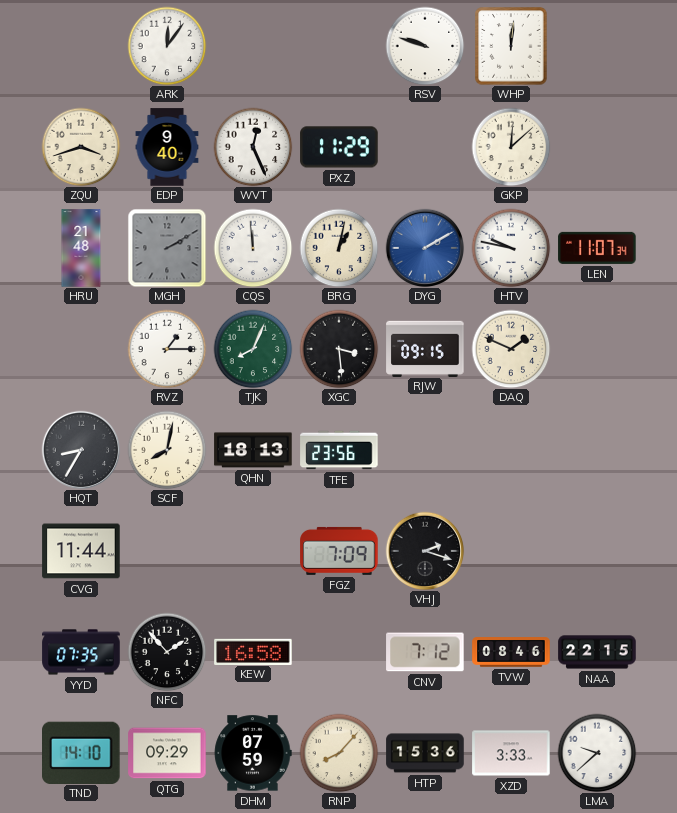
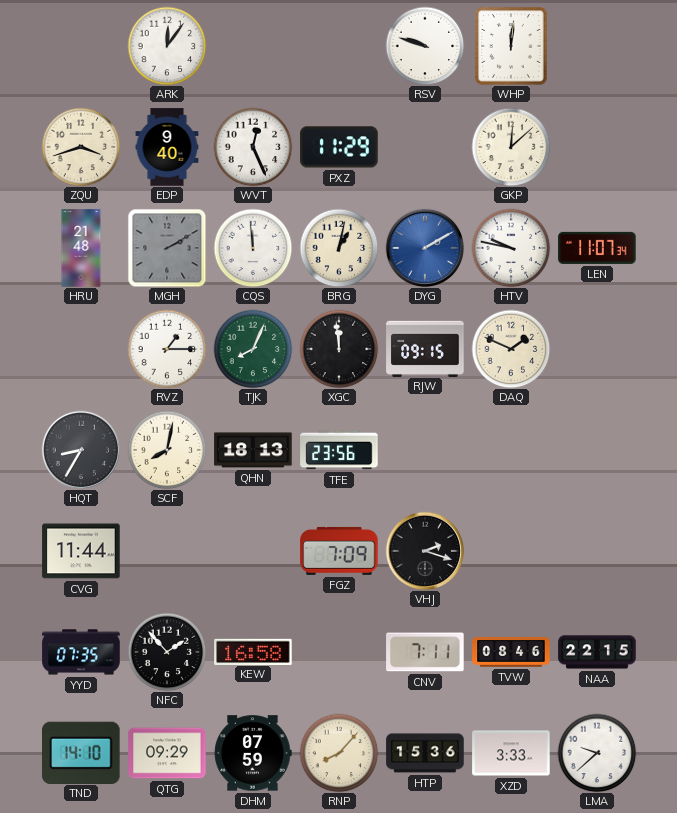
XGC: 3:29 -> 11:59 (339, 349)
CNV: 7:12 -> 7:11 (425, 652)
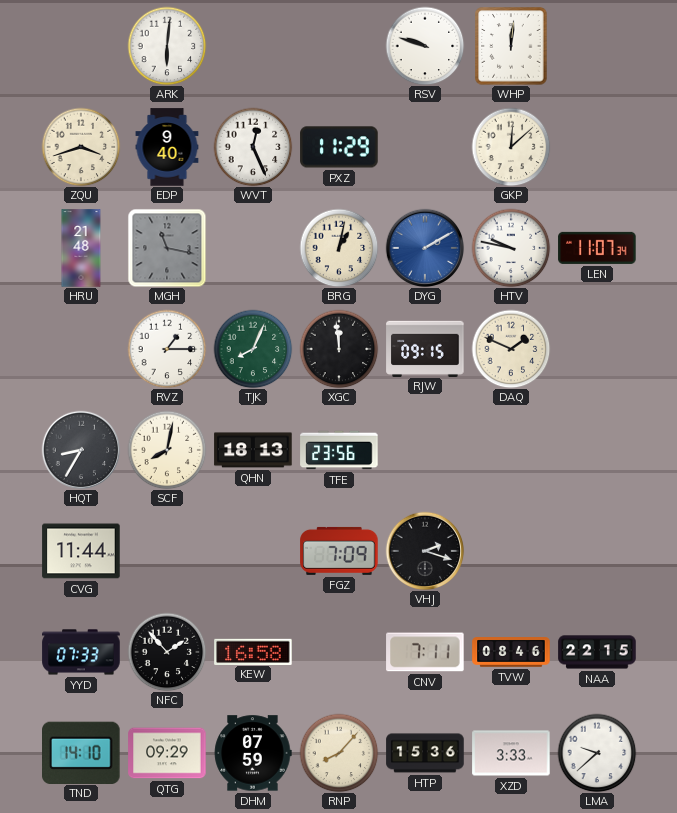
ARK: 12:06 -> 6:01 (167, 46)
MGH: 2:10 -> 11:17 (167, 248)
CQS: 11:59 -> none (253, 248)
YYD: 07:35 -> 07:33 (81, 652)
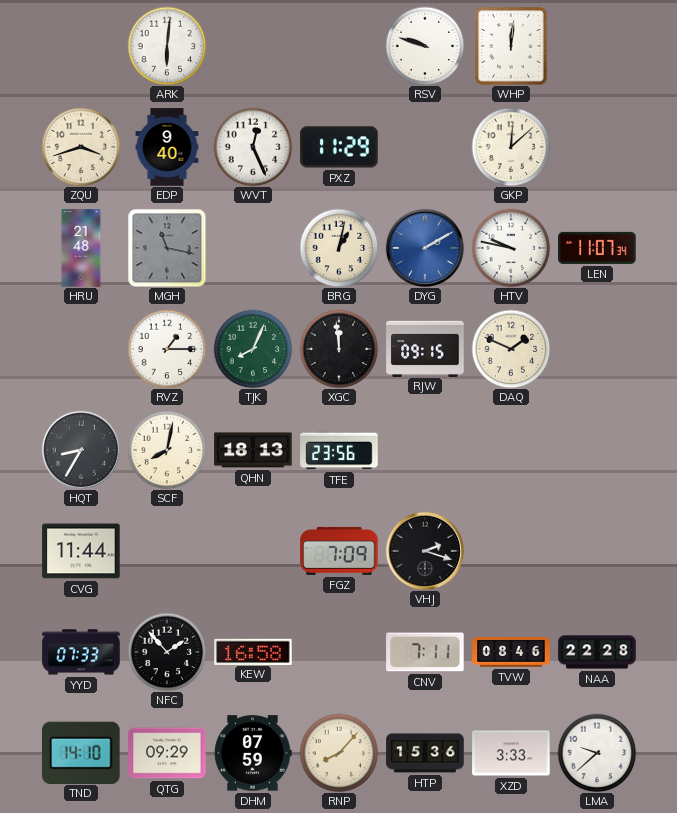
NAA: 22:15 -> 22:28 (597, 652)
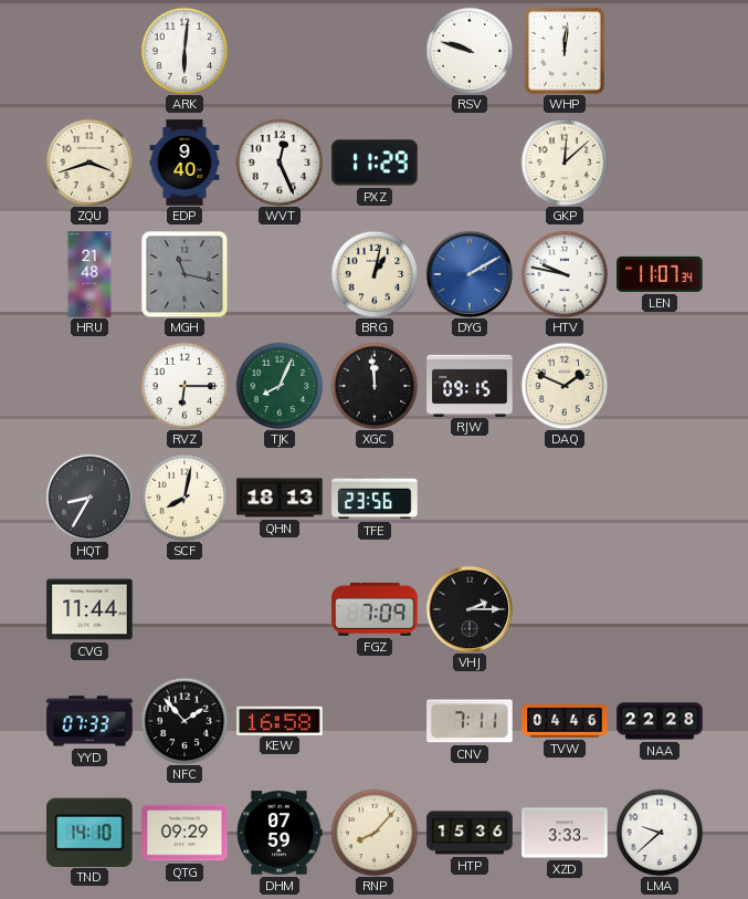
RVZ: 1:15 -> 6:15 (185, 386)
VHJ: 2:18 -> 2:15 (470, 609)
TVW: 08:46 -> 04:46 (565, 721)
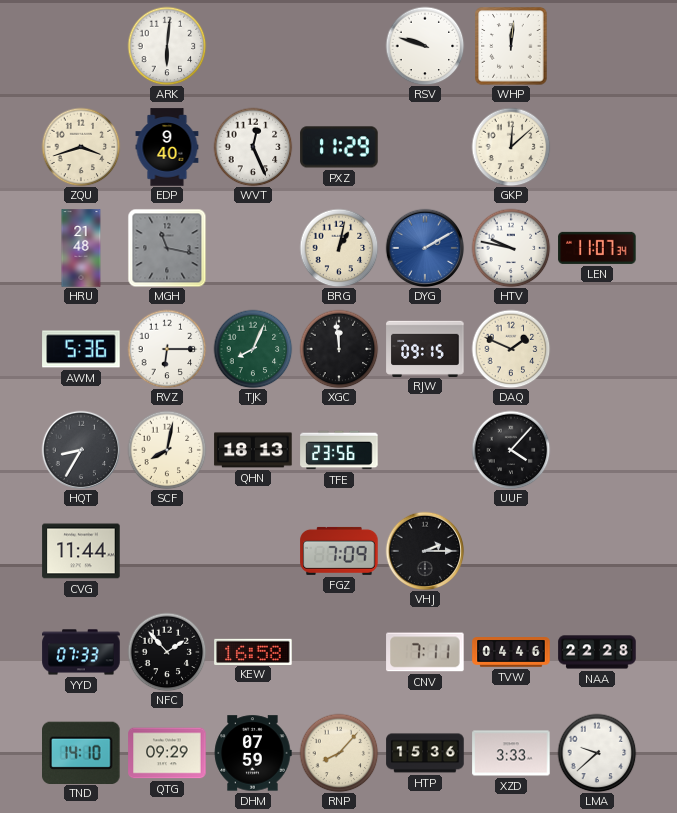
AWM: none -> 5:36 (81, 349)
UUF: none -> 4:07 (511, 450)
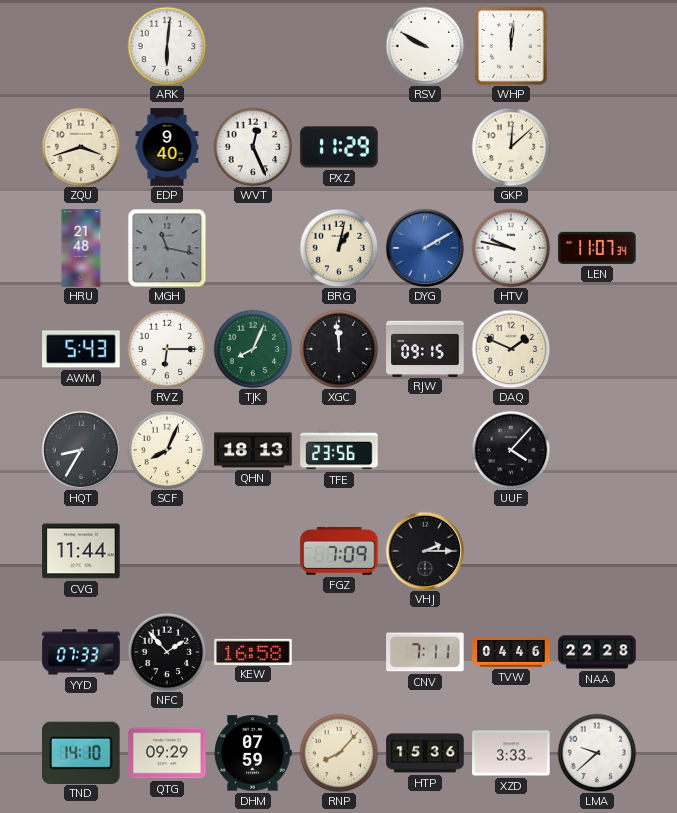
RSV: 9:48 -> 9:50 (425, 46)
AWM: 5:36 -> 5:43 (81, 349)
SCF: 8:02 -> 8:04 (167, 450)
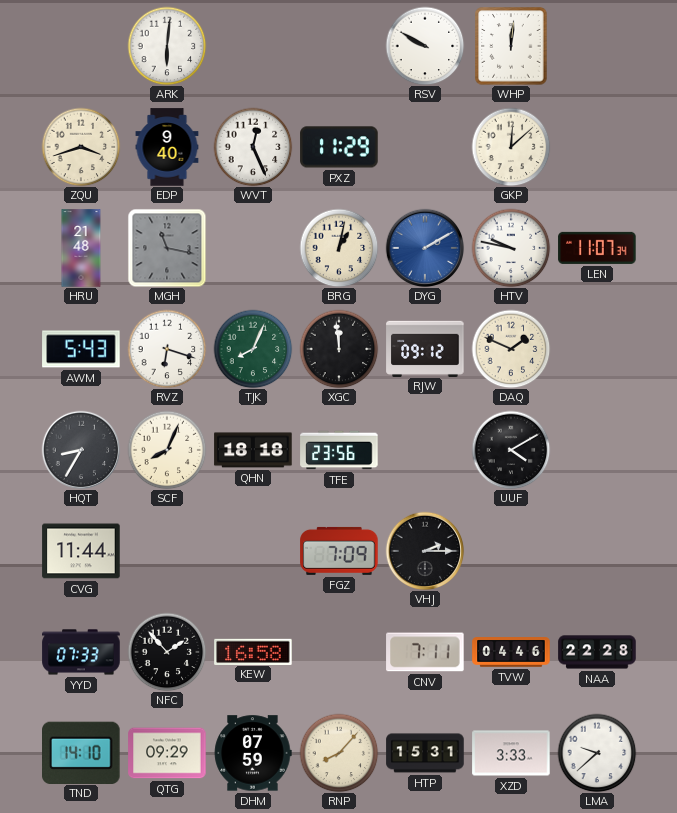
RVZ: 6:15 -> 6:18 (167, 349)
RJW: 09:15 -> 09:12 (425, 348)
QHN: 18:13 -> 18:18 (253, 450)
UUF: 4:07 -> 4:10 (511, 450)
HTP: 15:36 -> 15:31 (425, 753)
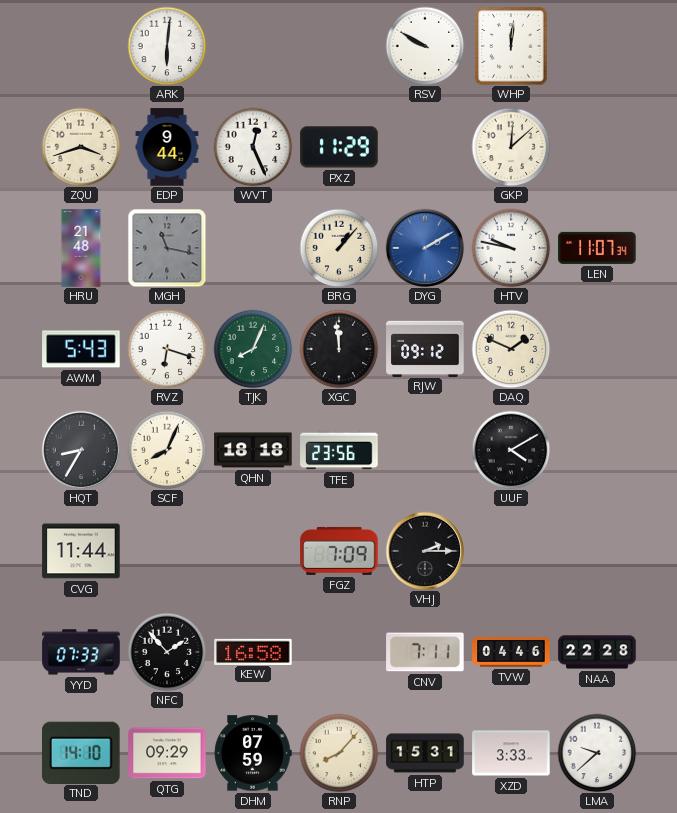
EDP: 9:40 -> 9:44 (167, 147)
BRG: 1:02 -> 1:07 (339, 248)
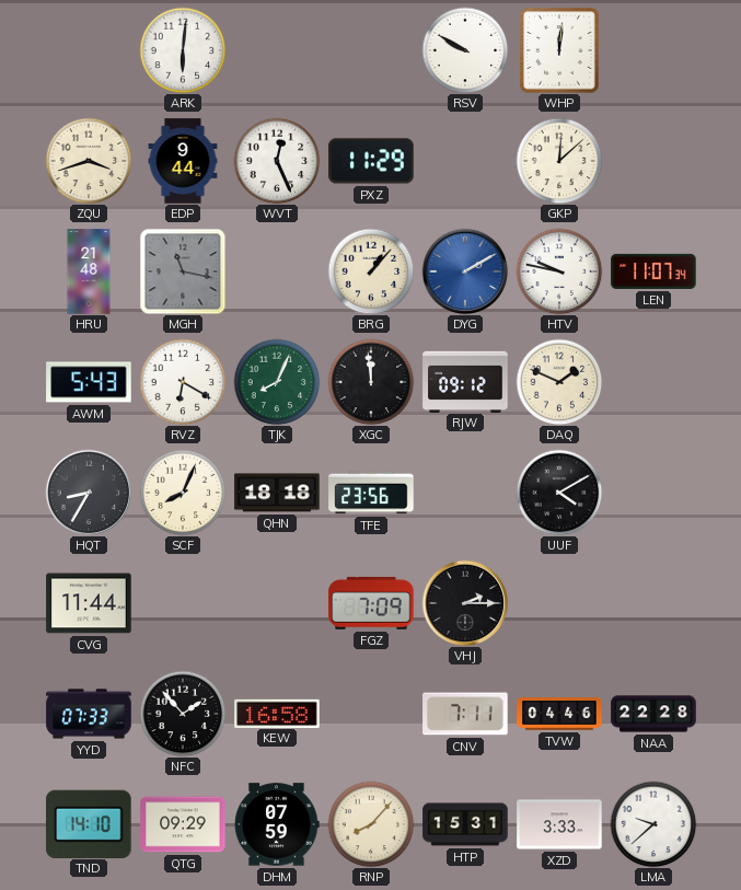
RVZ: 6:18 -> 6:20 (183, 382)
